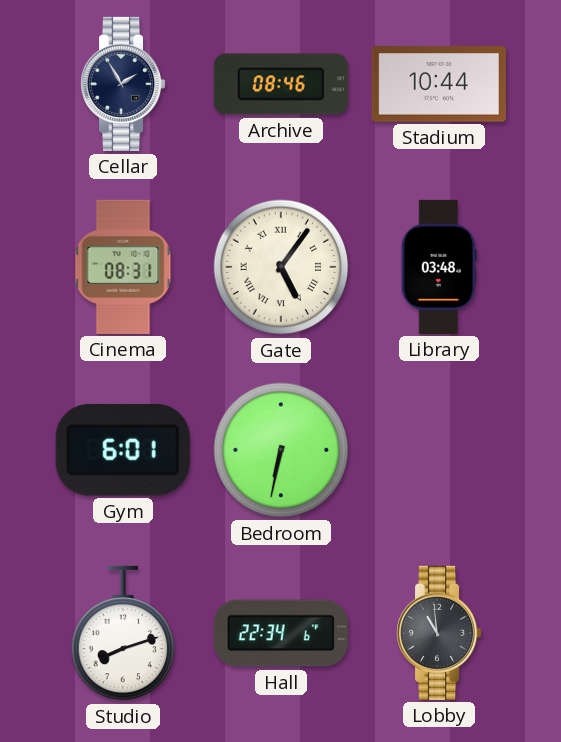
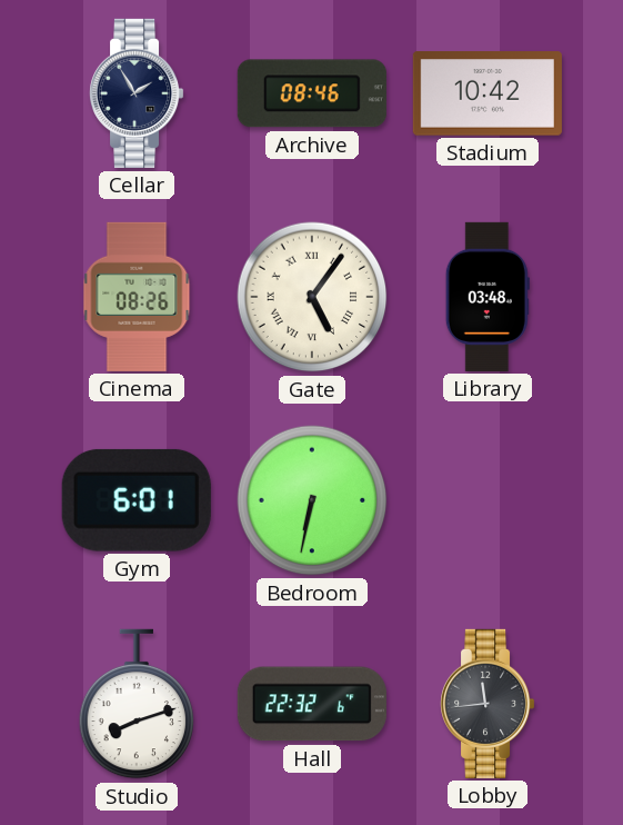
Stadium: 10:44 -> 10:42 (488, 93)
Cinema: 08:31 -> 08:26 (137, 297)
Hall: 22:34 -> 22:32 (312, 704)
Lobby: 10:59 -> 11:44 (489, 704)
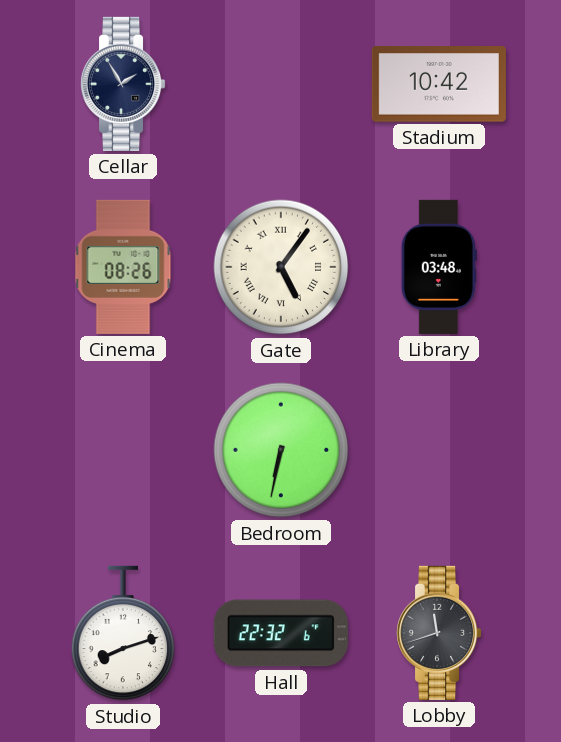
Archive: 08:46 -> none (312, 93)
Gym: 6:01 -> none (137, 500)
Lobby: 11:44 -> 11:42 (440, 633)
